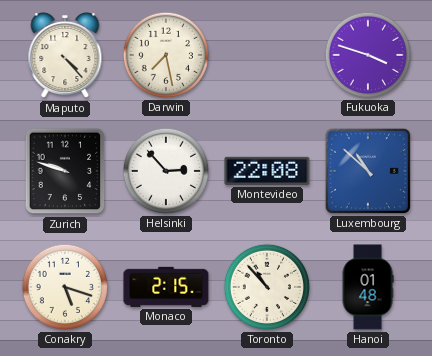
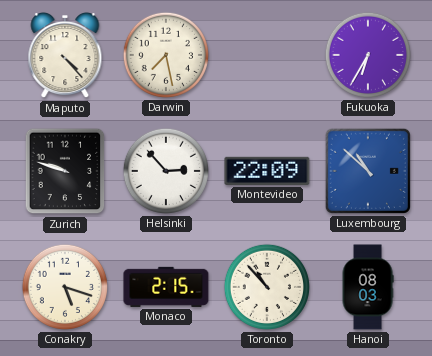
Fukuoka: 3:48 -> 6:35 (368, 55)
Montevideo: 22:08 -> 22:09 (267, 171)
Hanoi: 01:48 -> 08:03 (368, 287)
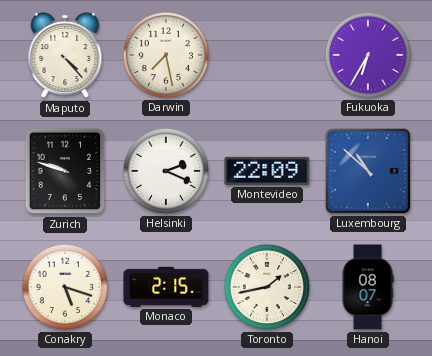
Helsinki: 2:53 -> 2:19 (166, 171)
Toronto: 10:53 -> 1:43 (267, 287)
Hanoi: 08:03 -> 08:07 (368, 287)
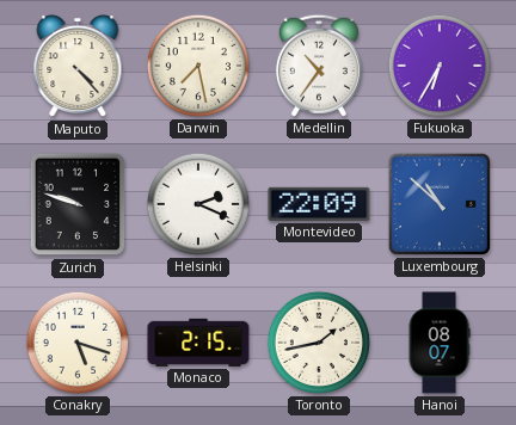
Medellin: none -> 10:36 (319, 66)
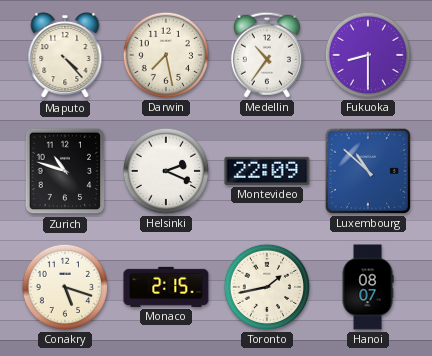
Fukuoka: 6:35 -> 8:30 (368, 55)
Zurich: 9:48 -> 10:48 (65, 171)
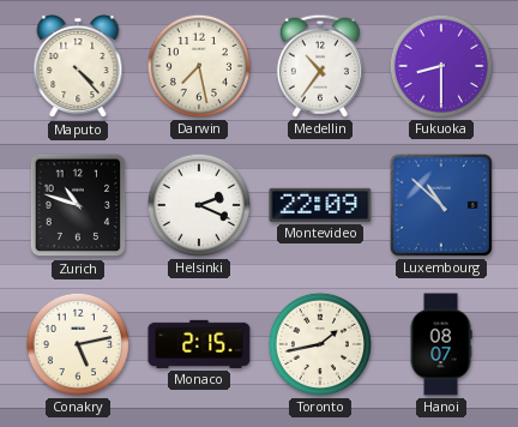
Conakry: 5:18 -> 5:13 (78, 344)
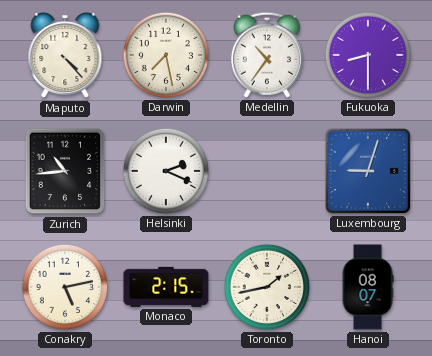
Zurich: 10:48 -> 10:44 (65, 171)
Montevideo: 22:09 -> none (320, 205)
Luxembourg: 10:52 -> 9:03 (368, 171)
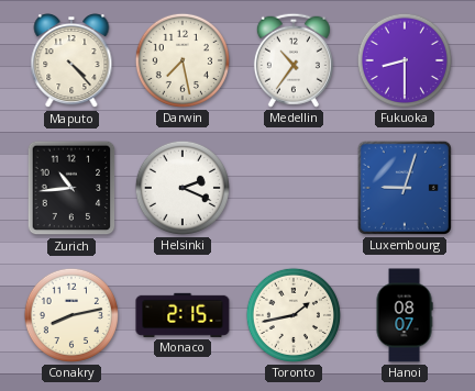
Conakry: 5:13 -> 8:13 (71, 315)
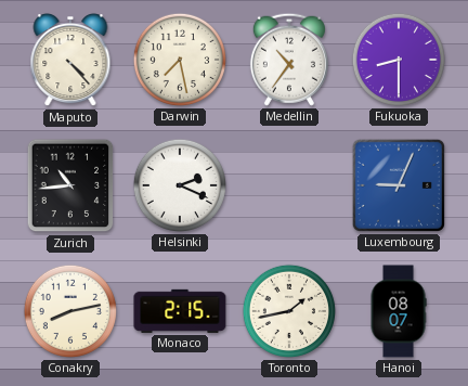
Luxembourg: 9:03 -> 9:04 (399, 185)
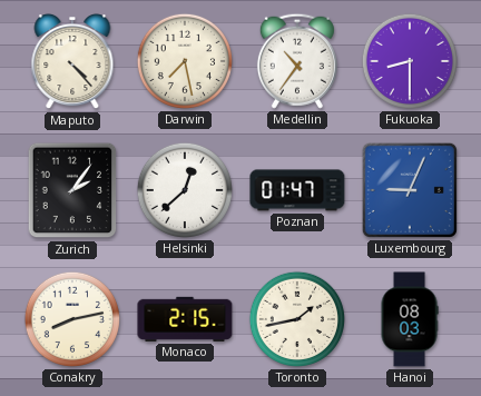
Zurich: 10:44 -> 2:06 (72, 190)
Helsinki: 2:19 -> 12:38 (185, 190)
Poznan: none -> 01:47 (297, 190)
Hanoi: 08:07 -> 08:03 (410, 319)
